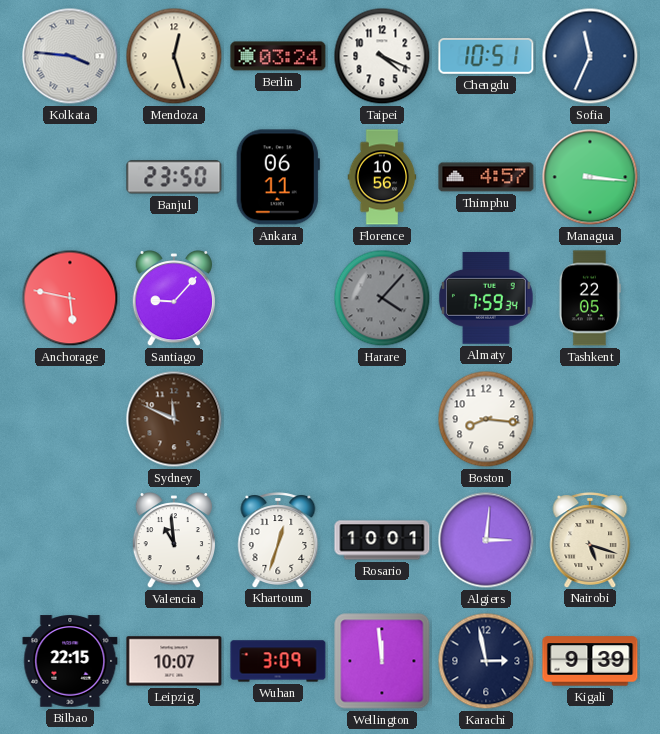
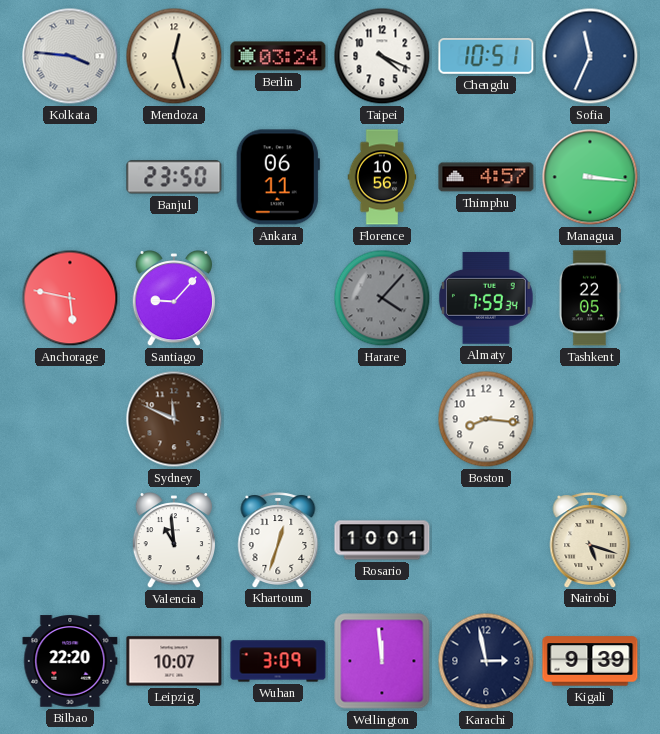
Algiers: 3:01 -> none (486, 540)
Bilbao: 22:15 -> 22:20 (70, 661)
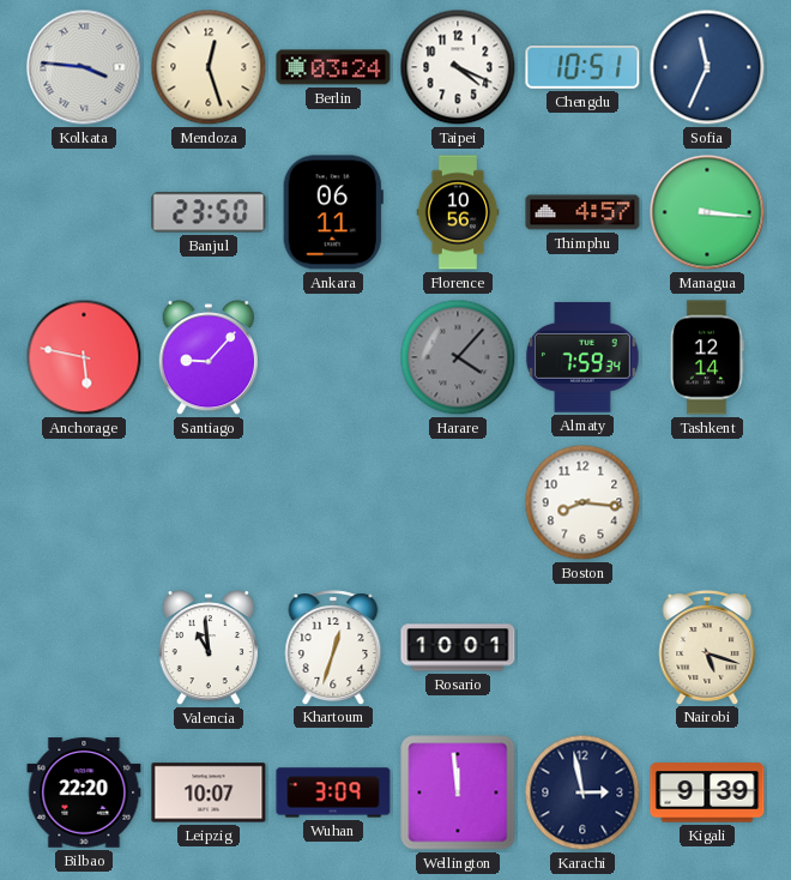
Tashkent: 22:05 -> 12:14 (707, 357)
Sydney: 11:49 -> none (174, 419)
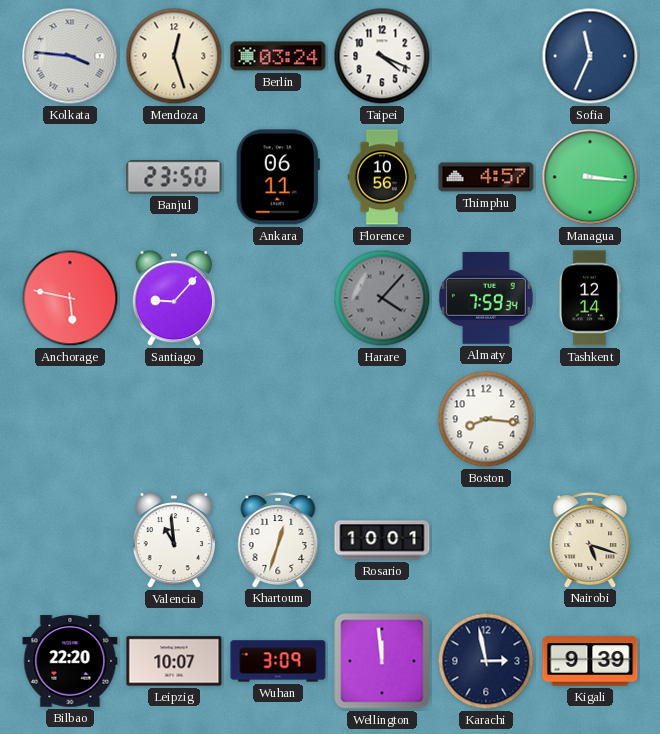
Chengdu: 10:51 -> none (582, 68)
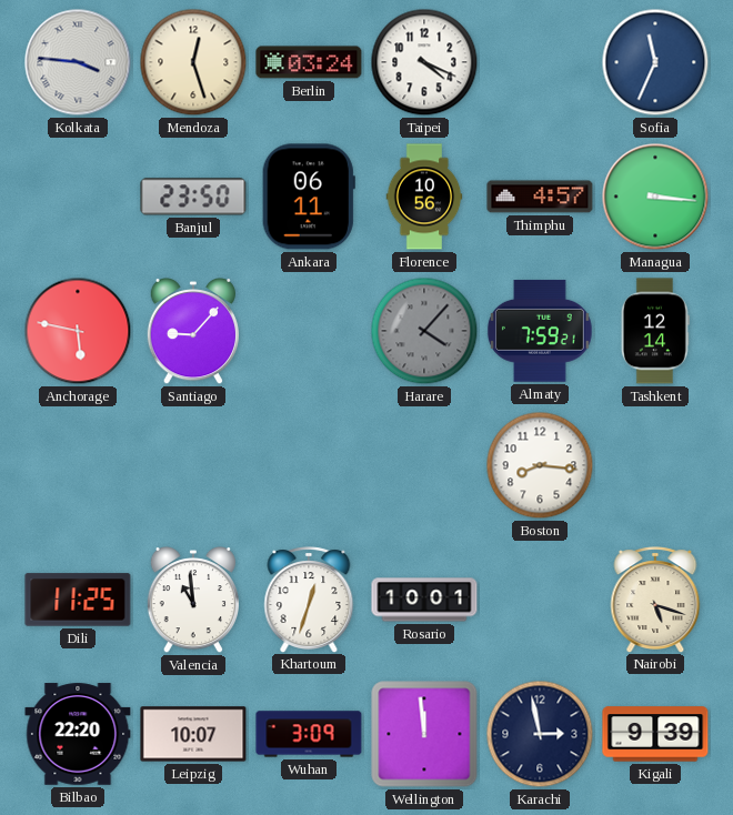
Almaty: 7:59:34 -> 7:59:21 (540, 331)
Dili: none -> 11:25 (78, 600)
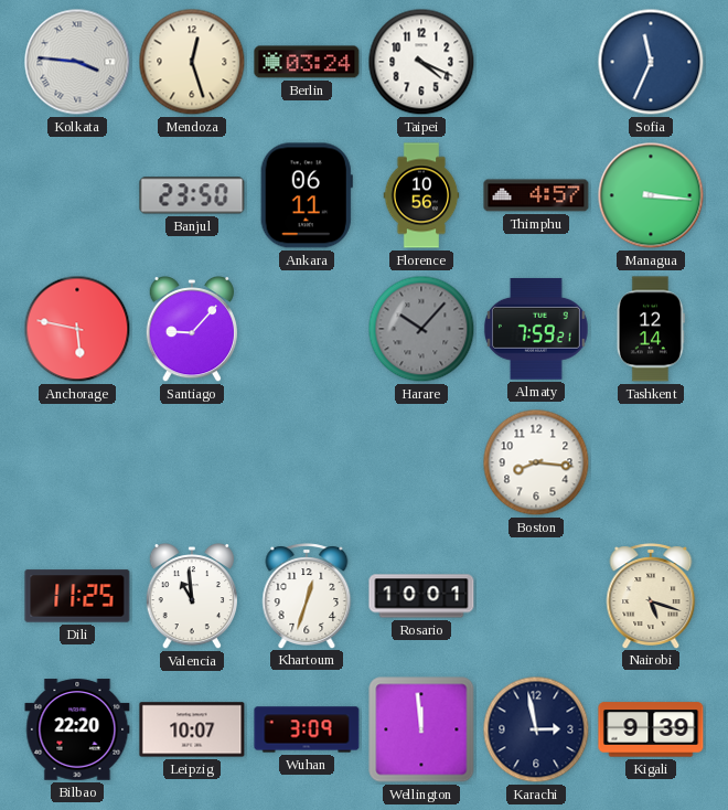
Harare: 4:07 -> 10:07 (421, 329)
